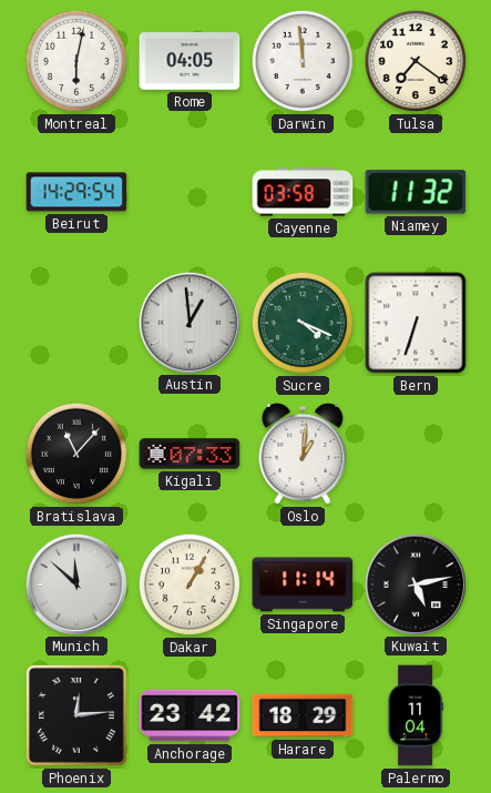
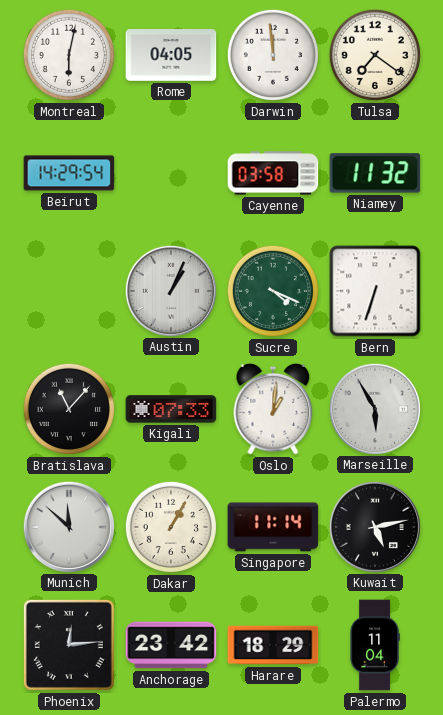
Austin: 12:59 -> 1:04 (170, 290)
Marseille: none -> 5:55 (374, 408)
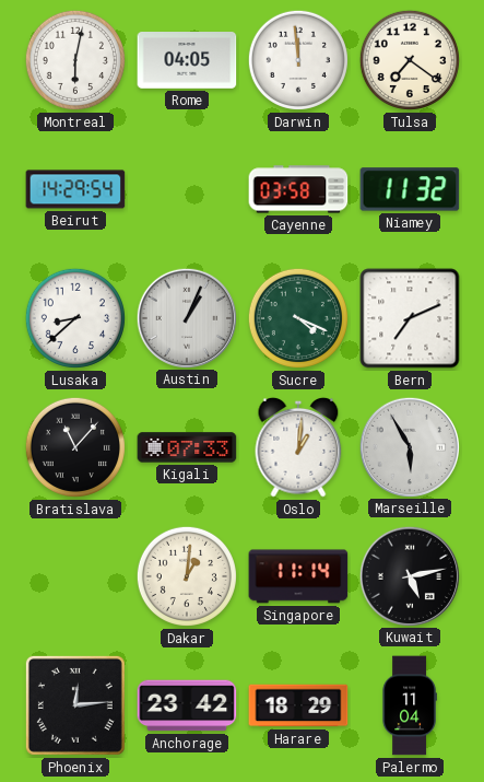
Lusaka: none -> 8:38 (75, 318)
Bern: 6:33 -> 7:11 (410, 318)
Munich: 11:52 -> none (68, 526)
Dakar: 1:05 -> 1:01 (187, 576)
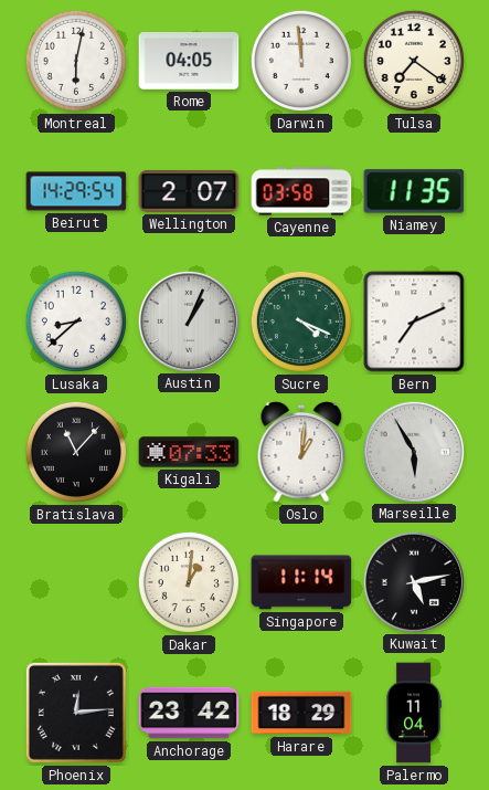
Wellington: none -> 2:07 (189, 191)
Niamey: 11:32 -> 11:35 (414, 191)
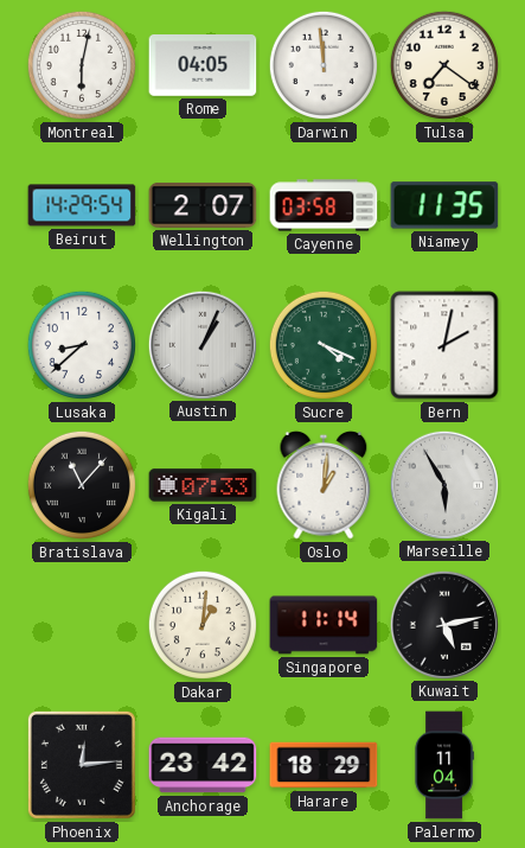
Bern: 7:11 -> 2:02 (444, 345)
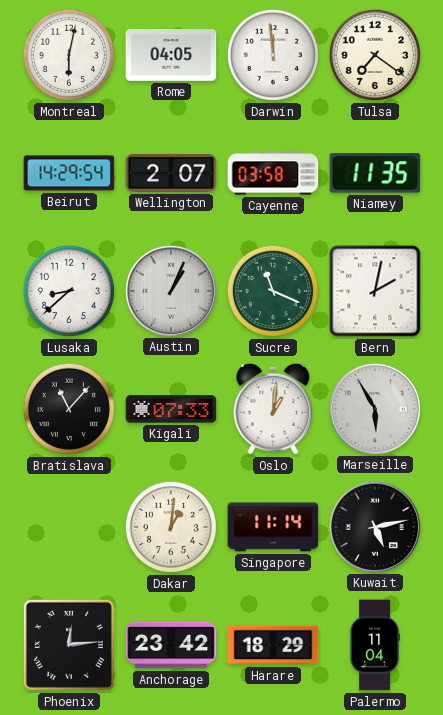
Sucre: 4:19 -> 11:19 (273, 291)
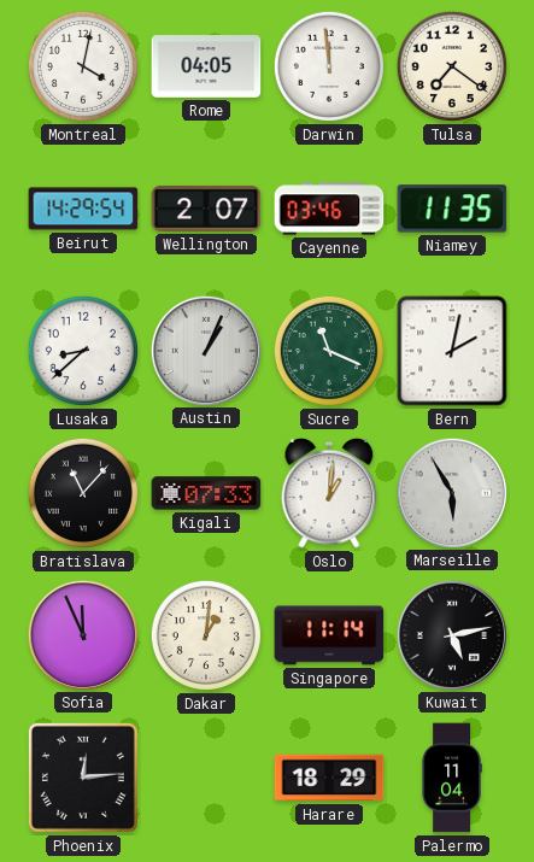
Montreal: 6:02 -> 4:02 (83, 66)
Cayenne: 03:58 -> 03:46 (329, 209)
Sofia: none -> 11:56 (82, 634)
Anchorage: 23:42 -> none (171, 645)
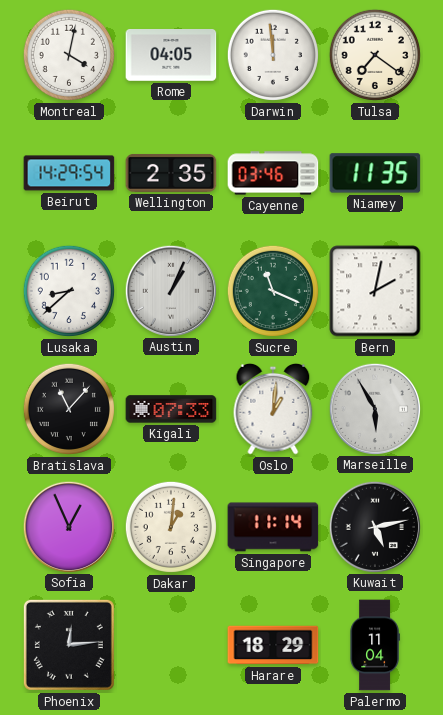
Wellington: 2:07 -> 2:35 (171, 173)
Sofia: 11:56 -> 12:56 (68, 526)
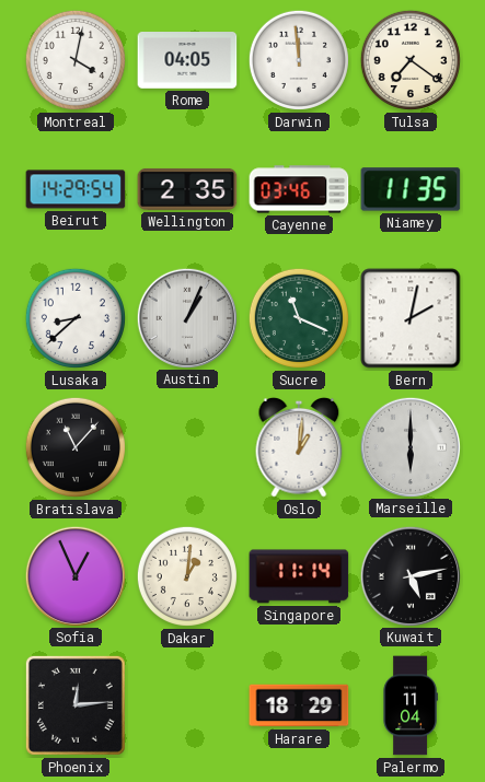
Kigali: 07:33 -> none (171, 409)
Marseille: 5:55 -> 6:00 (409, 446)
